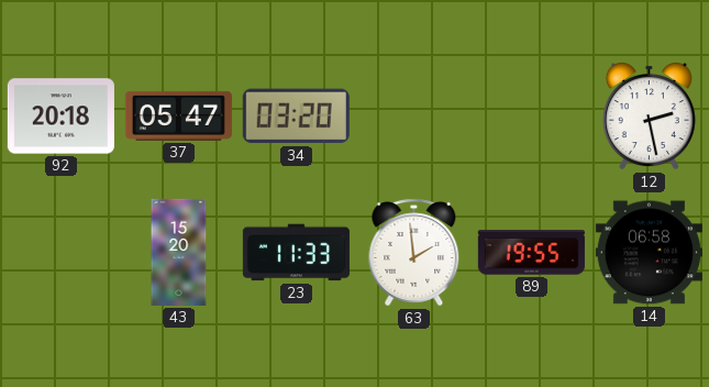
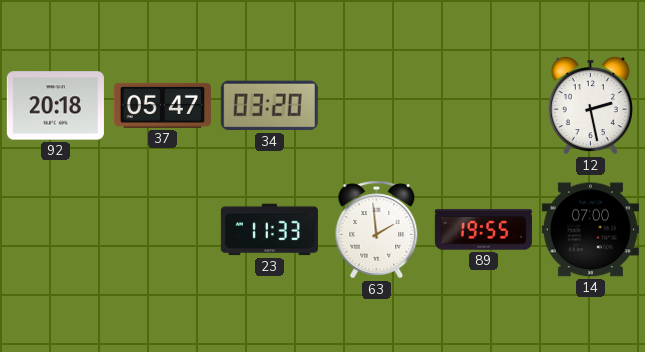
43: 15:20 -> none (179, 252)
14: 06:58 -> 07:00 (590, 230)
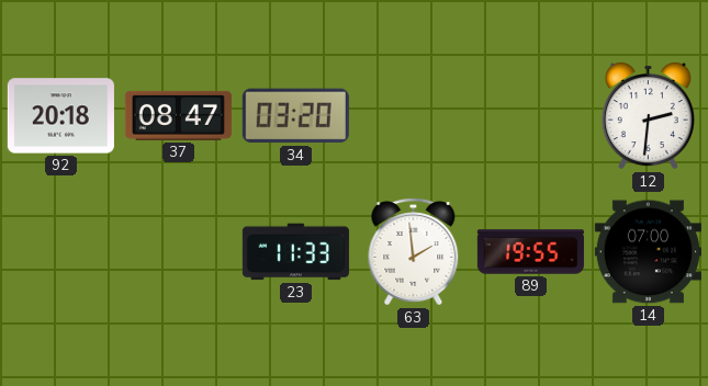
37: 05:47 -> 08:47 (178, 115)
12: 2:28 -> 2:31 (648, 115)
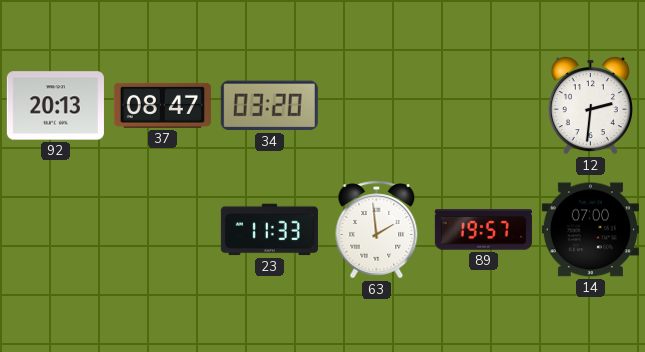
92: 20:18 -> 20:13 (55, 106)
89: 19:55 -> 19:57 (483, 230)
